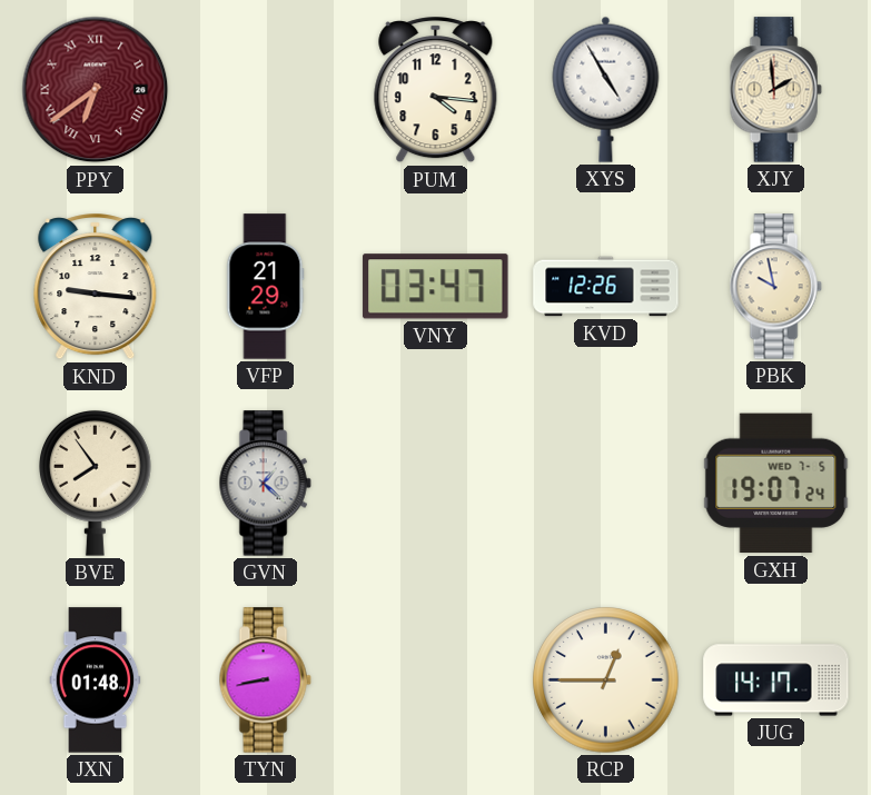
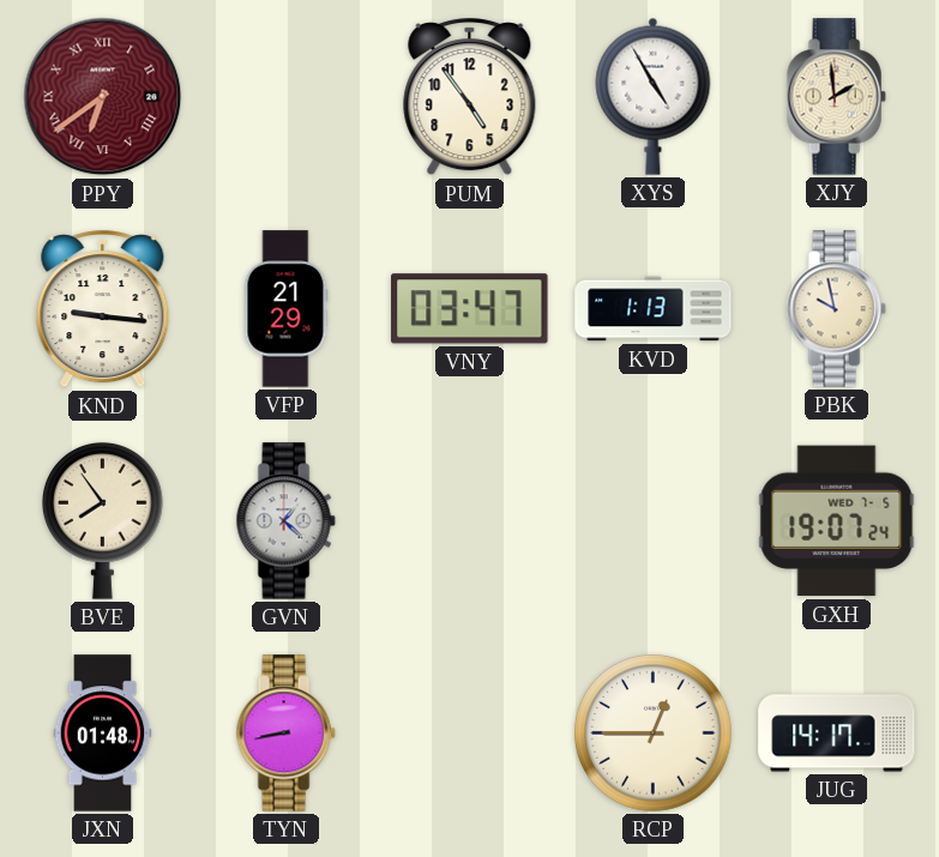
PUM: 4:16 -> 4:54 (470, 98)
KVD: 12:26 -> 1:13 (654, 309)
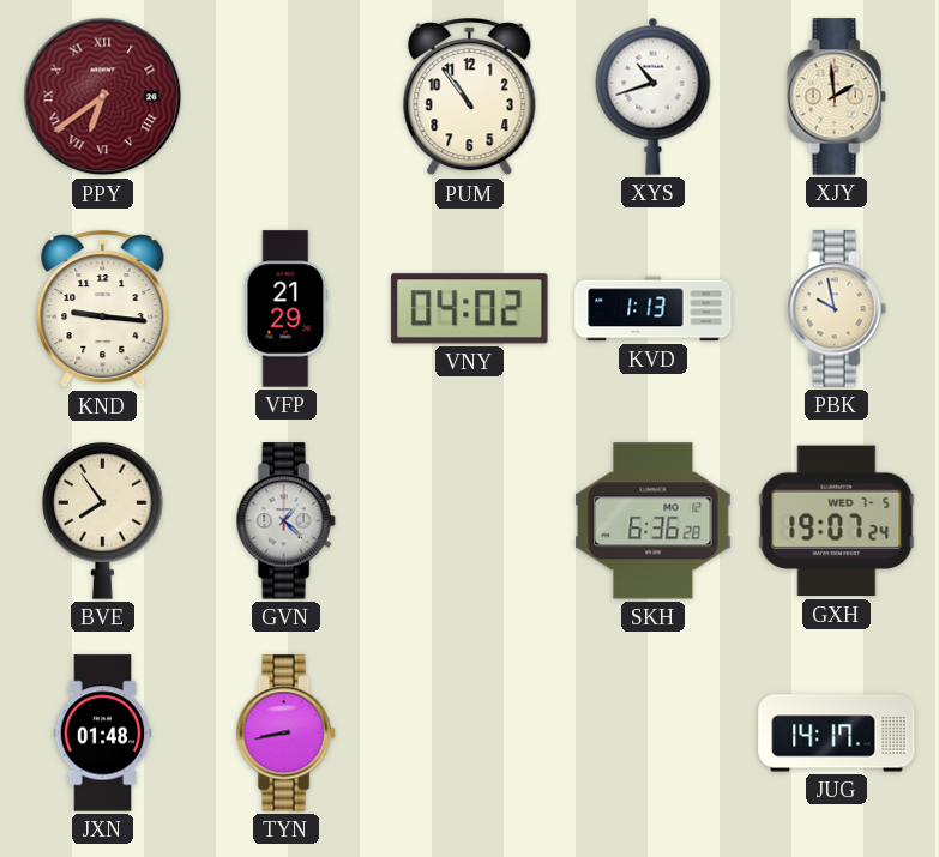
PUM: 4:54 -> 10:54 (470, 98)
XYS: 4:55 -> 10:42 (654, 96)
VNY: 03:47 -> 04:02 (470, 309)
SKH: none -> 6:36 (654, 521)
RCP: 12:45 -> none (654, 734)
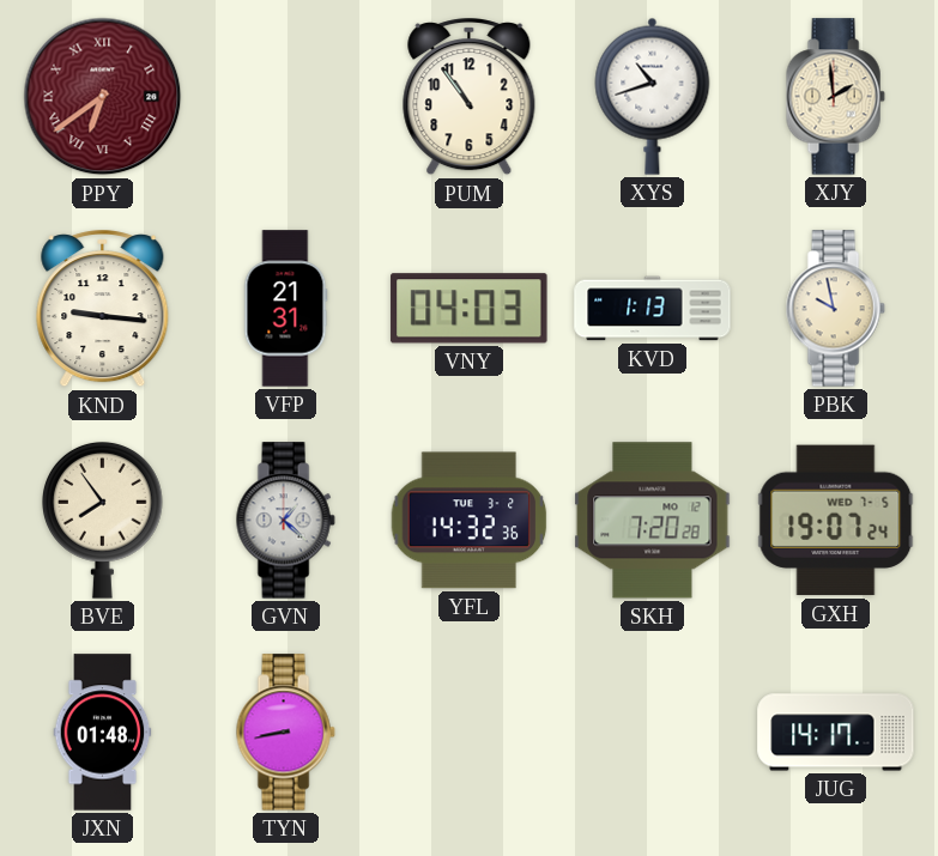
VFP: 21:29 -> 21:31 (286, 309)
VNY: 04:02 -> 04:03 (470, 309)
YFL: none -> 14:32 (470, 521)
SKH: 6:36 -> 7:20 (653, 521)
